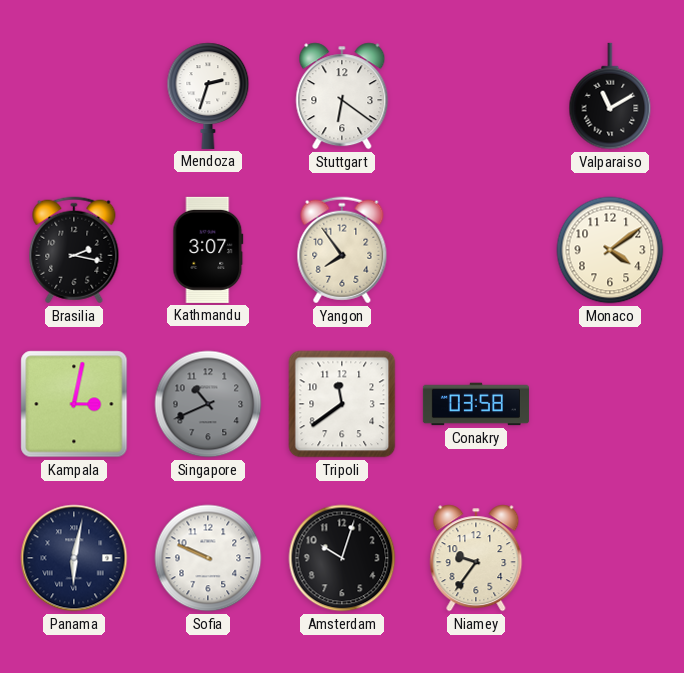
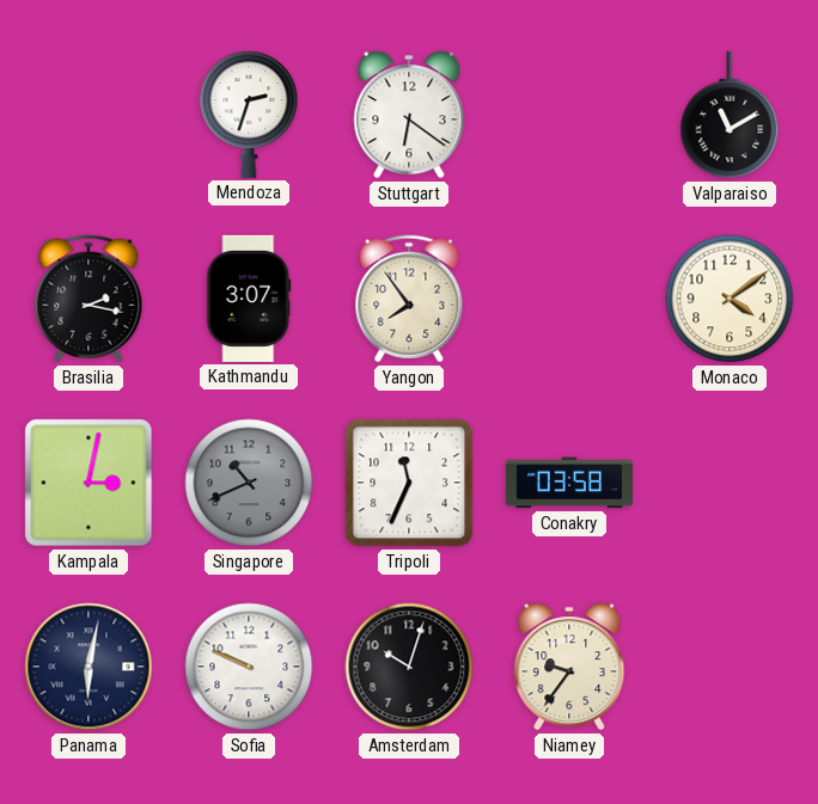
Tripoli: 11:39 -> 11:34 (409, 483)
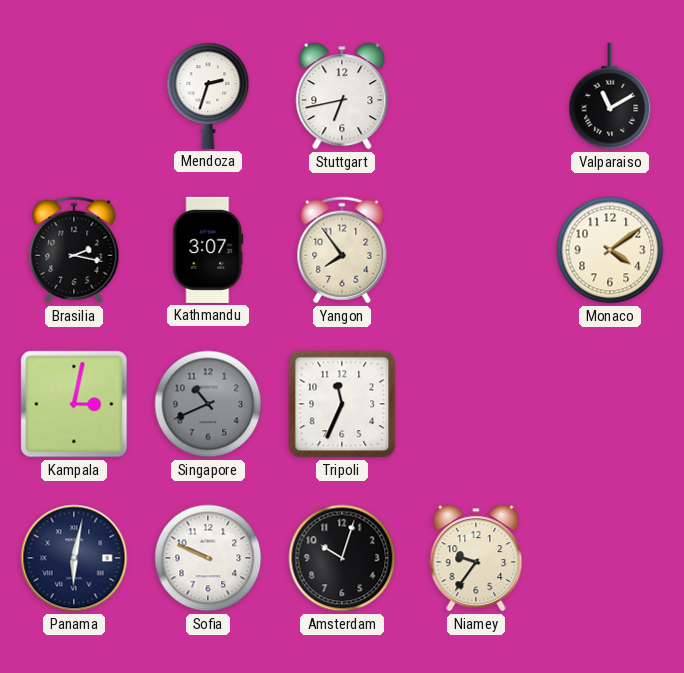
Stuttgart: 6:21 -> 6:43 (342, 96)
Conakry: 03:58 -> none (569, 483)
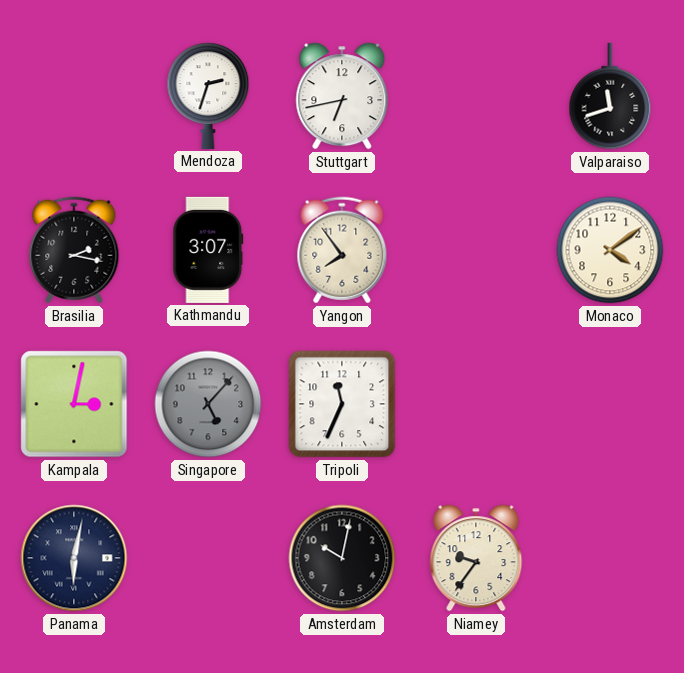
Valparaiso: 11:10 -> 11:42 (610, 96)
Singapore: 10:41 -> 5:07 (208, 404)
Sofia: 9:49 -> none (208, 558)
Amsterdam: 10:03 -> 10:02 (342, 558)
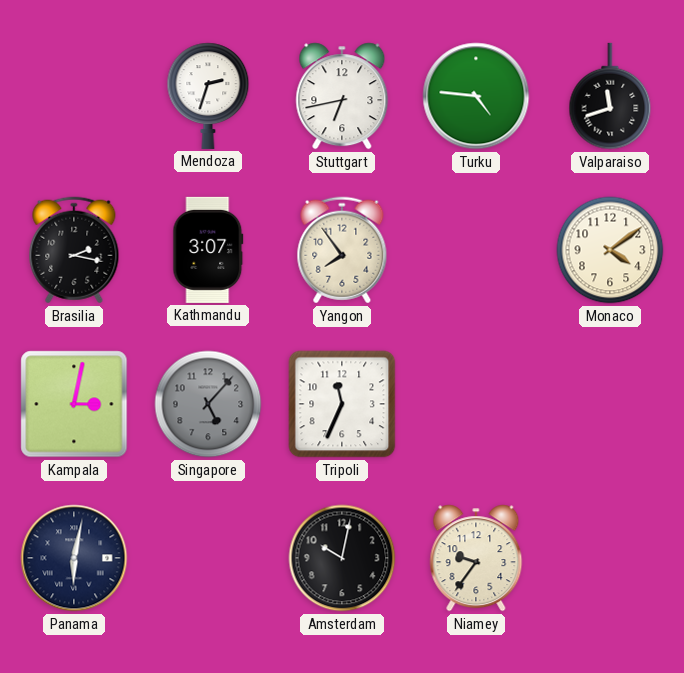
Turku: none -> 4:46 (476, 96)
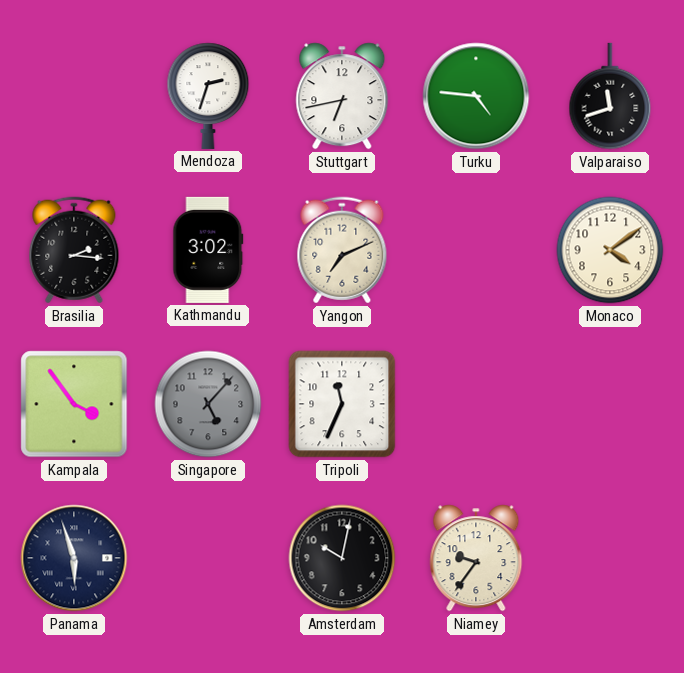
Brasilia: 2:17 -> 2:16 (74, 250)
Kathmandu: 3:07 -> 3:02 (208, 250)
Yangon: 7:54 -> 7:11 (342, 250)
Kampala: 3:02 -> 3:54 (74, 404)
Panama: 6:02 -> 5:57 (74, 558)
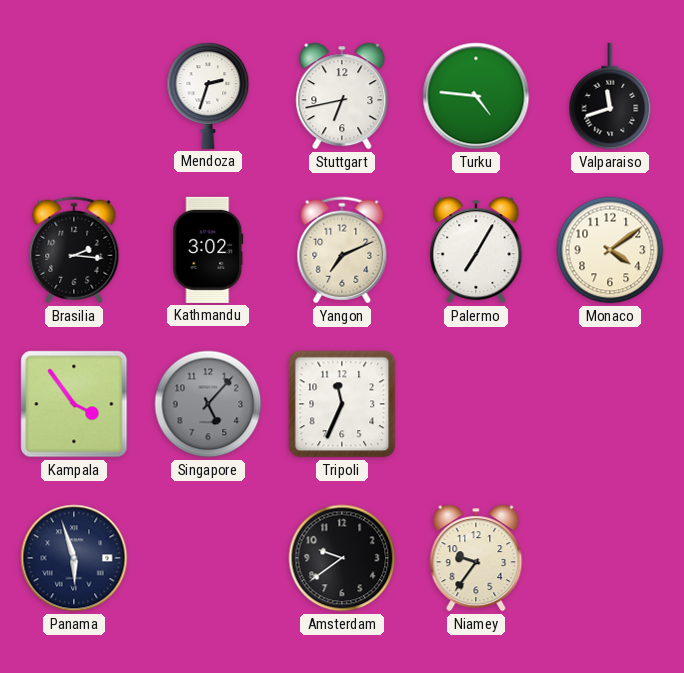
Palermo: none -> 7:05 (476, 250)
Amsterdam: 10:02 -> 9:39 (342, 558)
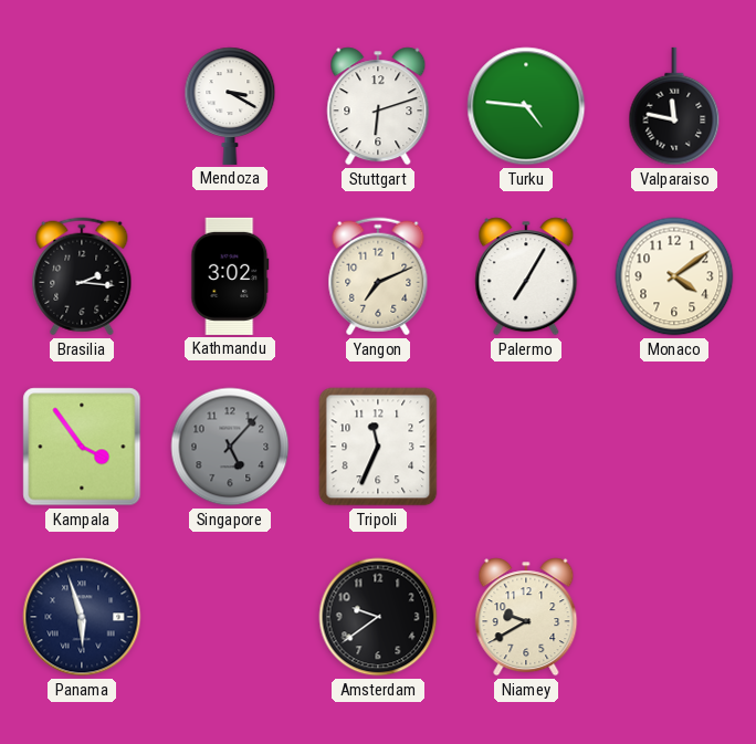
Mendoza: 2:33 -> 3:20 (230, 106)
Stuttgart: 6:43 -> 6:12 (378, 106)
Valparaiso: 11:42 -> 11:47 (674, 106)
Niamey: 9:36 -> 9:40 (526, 617)
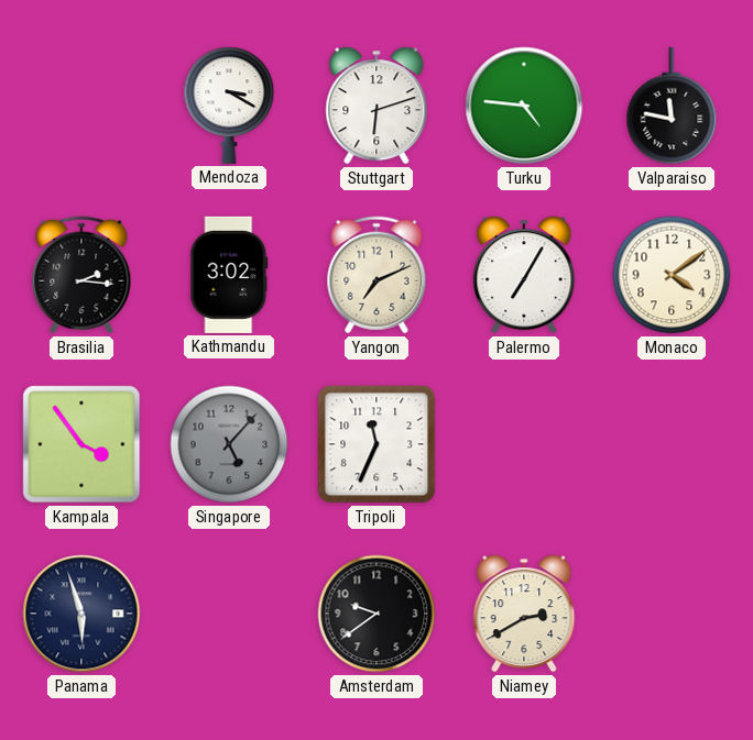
Niamey: 9:40 -> 2:40 (524, 614)
